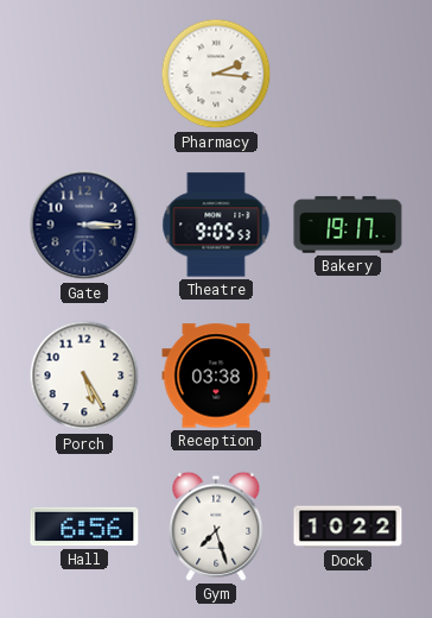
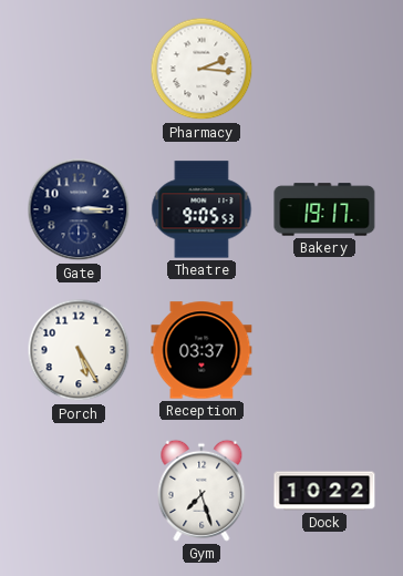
Reception: 03:38 -> 03:37 (201, 350)
Hall: 6:56 -> none (84, 526)
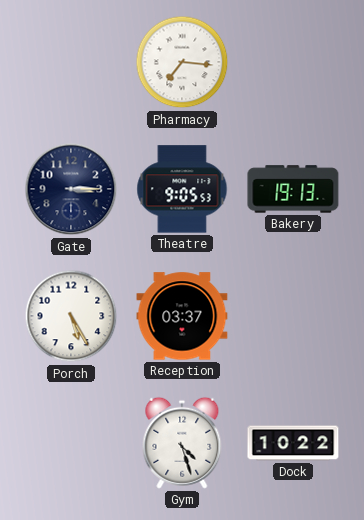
Pharmacy: 2:16 -> 7:16 (182, 62)
Bakery: 19:17 -> 19:13 (293, 189)
Gym: 7:27 -> 4:27 (182, 443)
